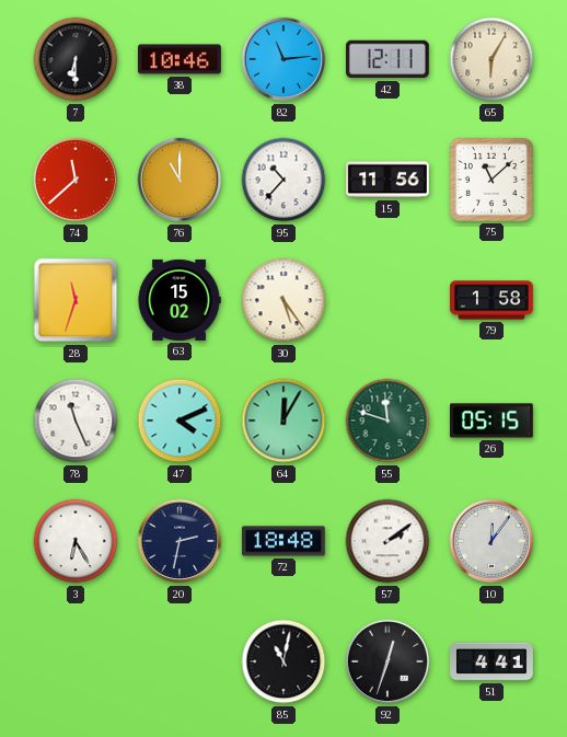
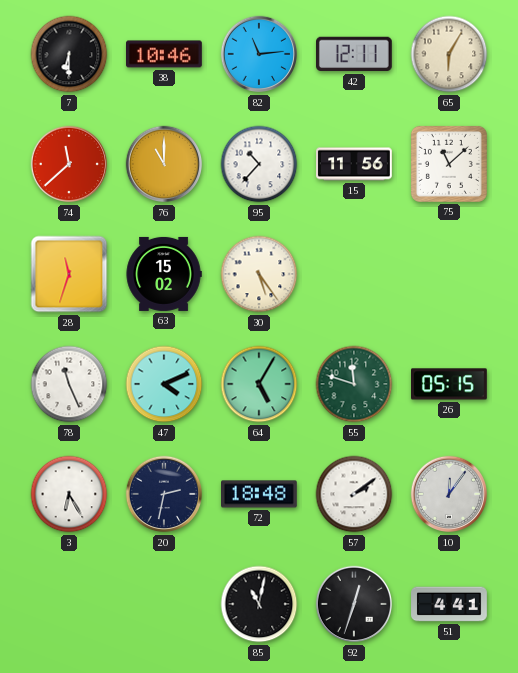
79: 1:58 -> none (491, 300)
64: 12:05 -> 5:05 (259, 384)
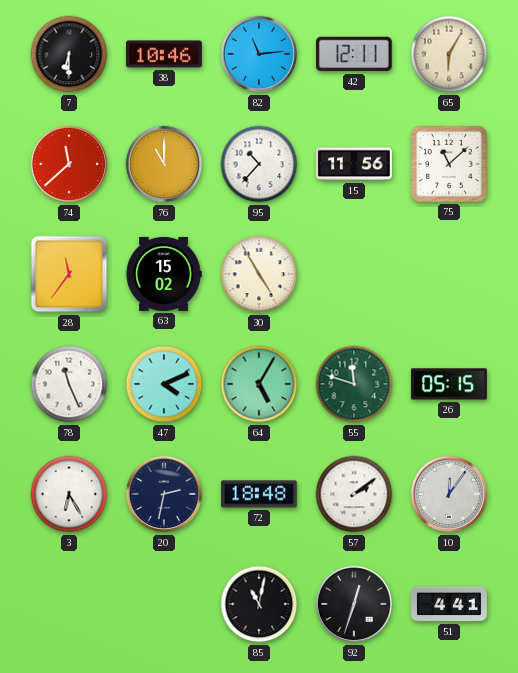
28: 11:33 -> 11:36 (69, 274)
30: 5:24 -> 4:55 (259, 274)
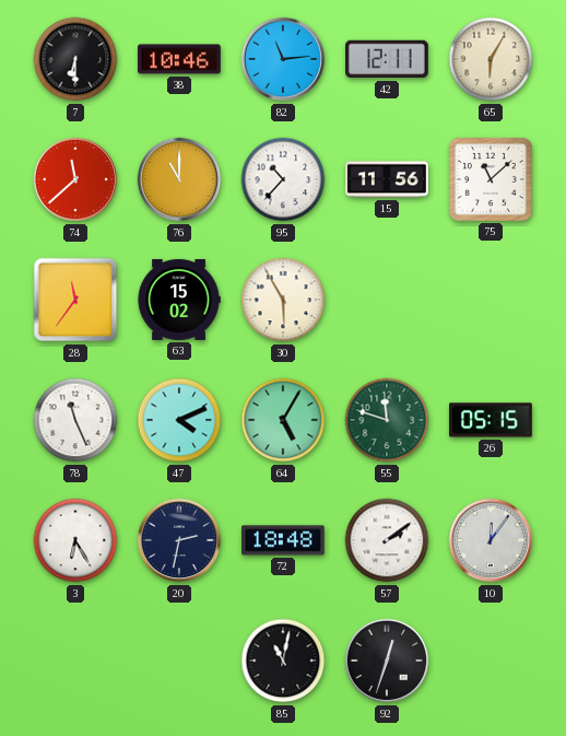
30: 4:55 -> 5:55 (283, 300)
51: 4:41 -> none (449, 604)
